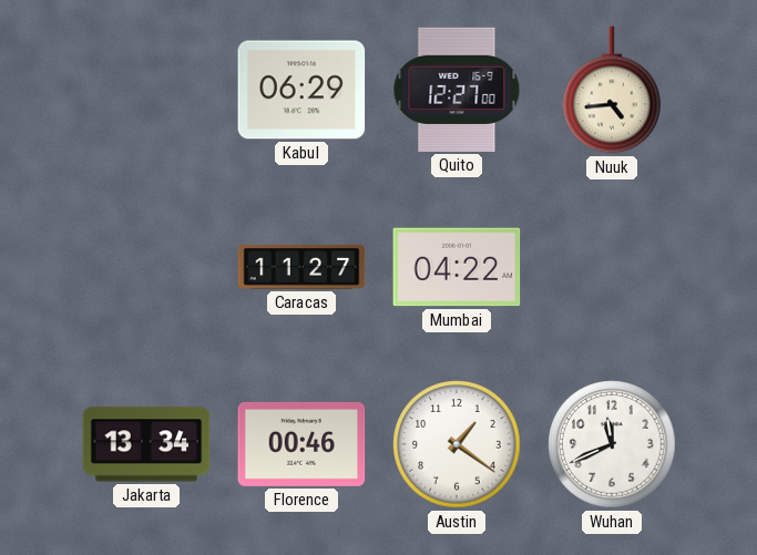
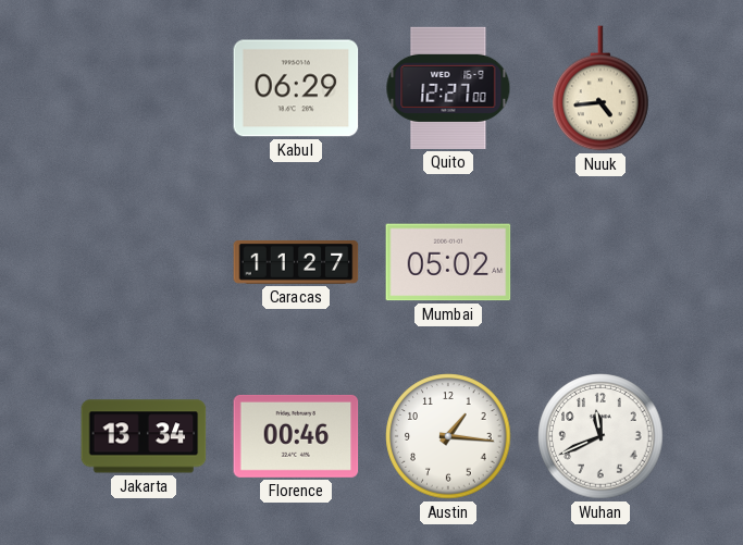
Mumbai: 04:22 -> 05:02 (448, 262)
Austin: 1:21 -> 1:16 (448, 436)
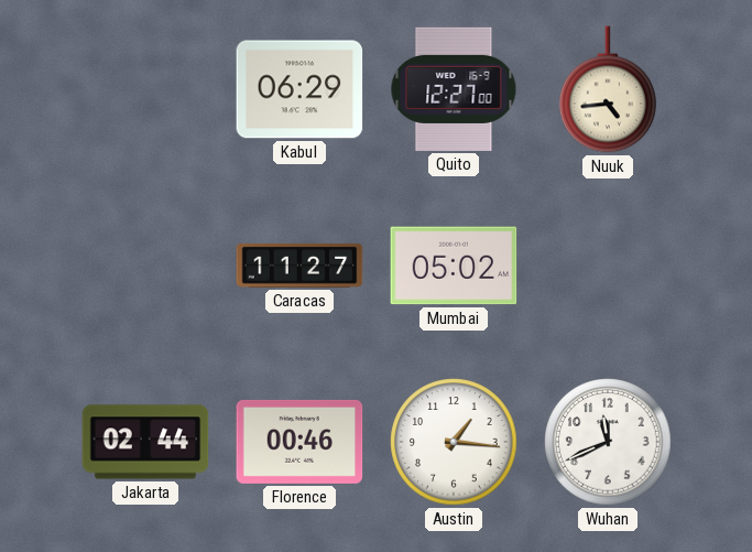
Jakarta: 13:34 -> 02:44 (145, 442)
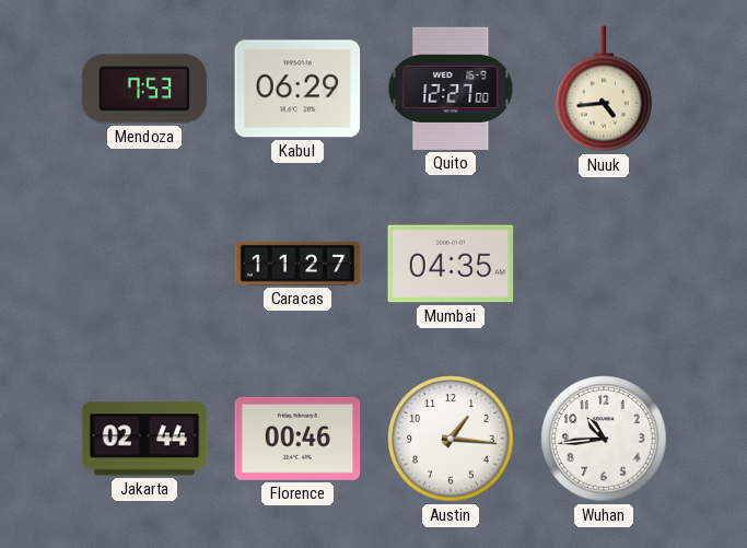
Mendoza: none -> 7:53 (144, 89)
Mumbai: 05:02 -> 04:35 (451, 264)
Wuhan: 11:41 -> 10:44 (604, 439)
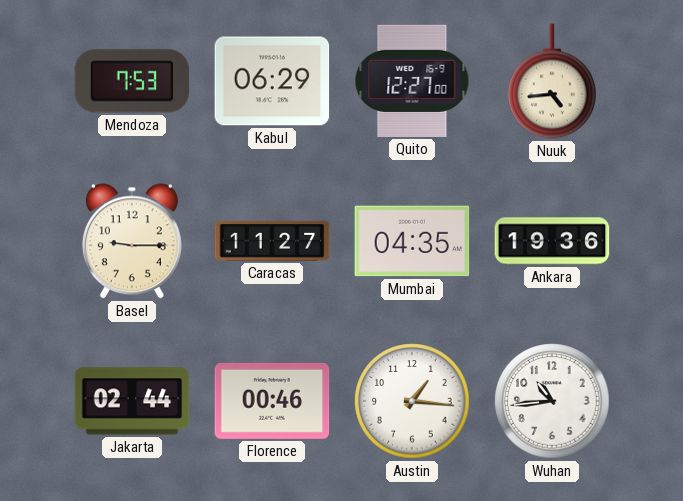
Basel: none -> 9:15 (132, 241)
Ankara: none -> 19:36 (552, 241)
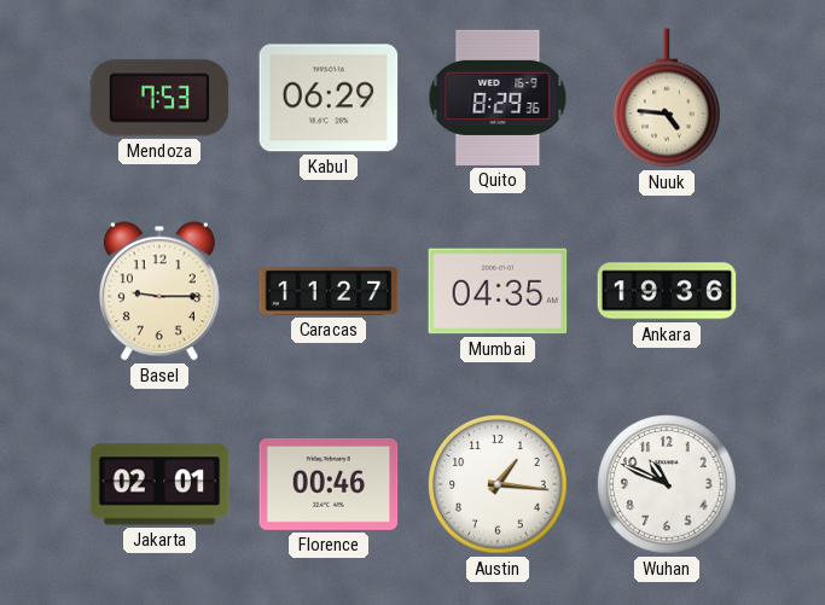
Quito: 12:27 -> 8:29 (498, 98)
Nuuk: 4:44 -> 4:46 (667, 98)
Jakarta: 02:44 -> 02:01 (159, 484)
Wuhan: 10:44 -> 10:49 (667, 484)
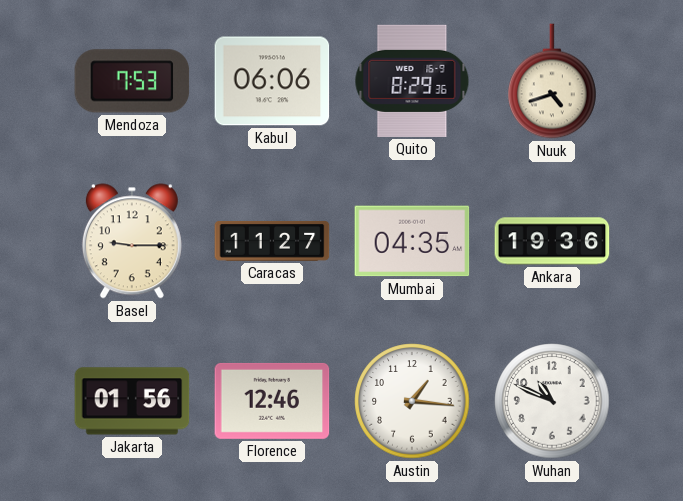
Kabul: 06:29 -> 06:06 (272, 81)
Nuuk: 4:46 -> 4:42 (552, 81)
Jakarta: 02:01 -> 01:56 (132, 401)
Florence: 00:46 -> 12:46 (272, 401)
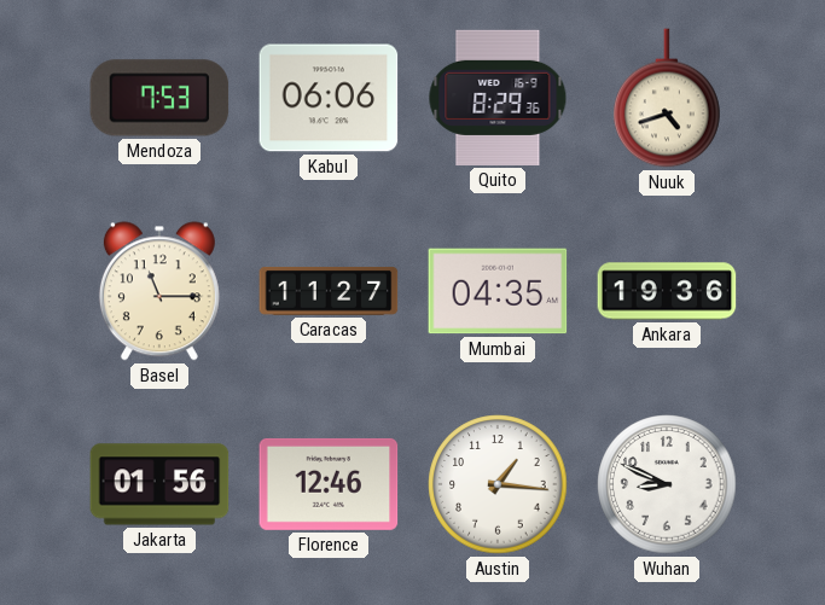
Basel: 9:15 -> 11:15 (159, 291)
Wuhan: 10:49 -> 8:49 (667, 484)
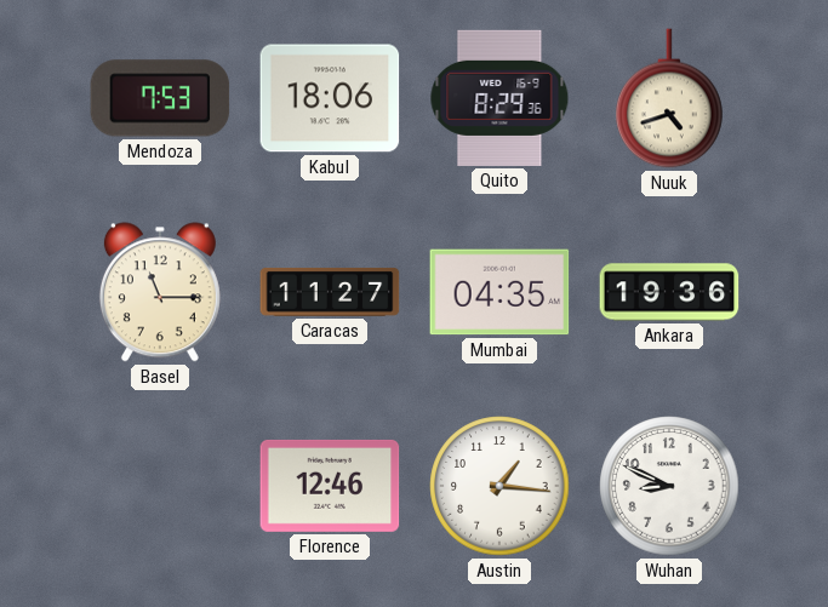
Kabul: 06:06 -> 18:06 (330, 98)
Jakarta: 01:56 -> none (159, 484)
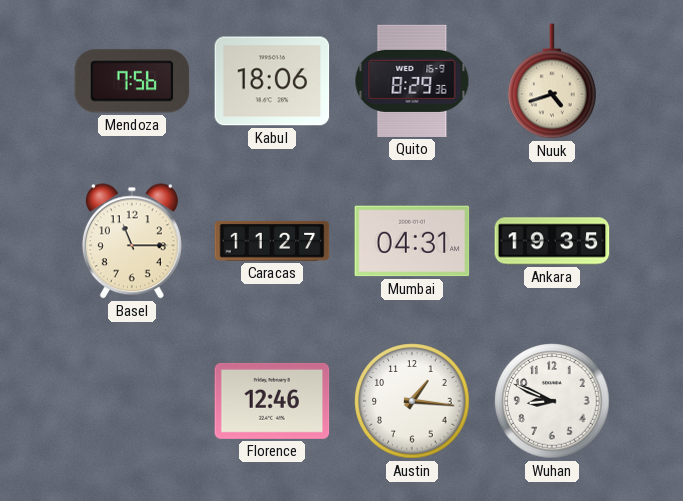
Mendoza: 7:53 -> 7:56 (132, 81)
Mumbai: 04:35 -> 04:31 (412, 241)
Ankara: 19:36 -> 19:35 (552, 241)
